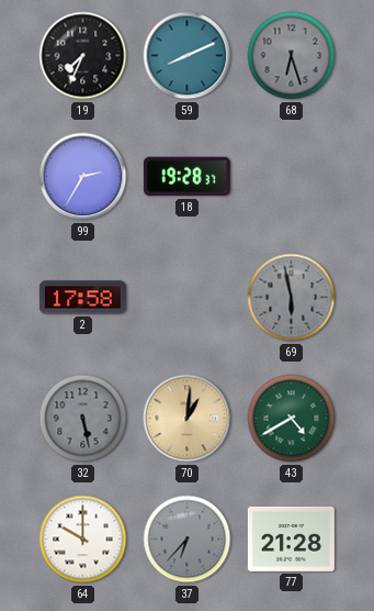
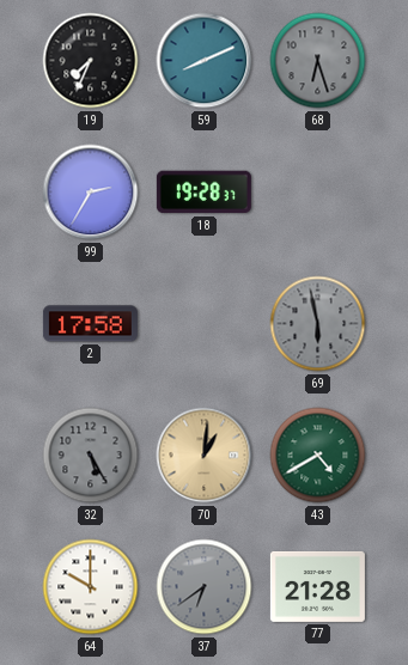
32: 5:28 -> 5:25 (91, 456)
37: 6:37 -> 6:39 (205, 587)
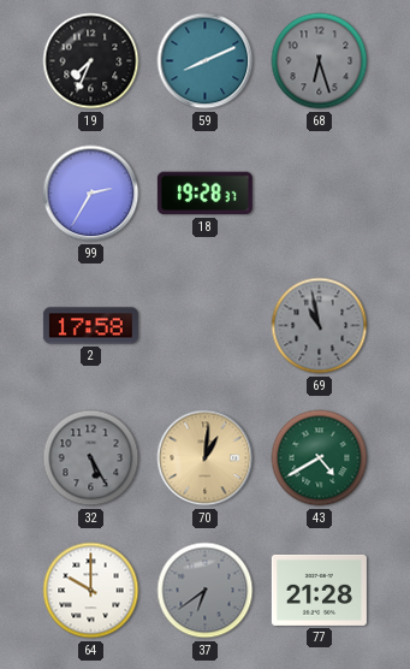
69: 5:58 -> 10:58 (320, 326)
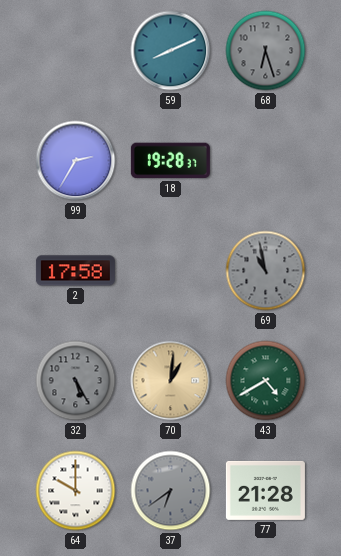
19: 7:34 -> none (91, 61)
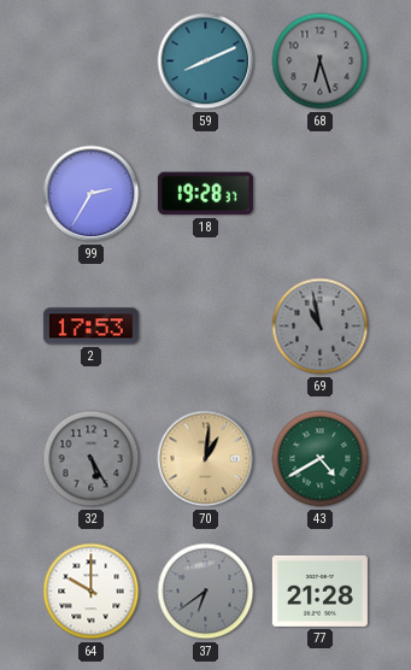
2: 17:58 -> 17:53 (90, 327)
